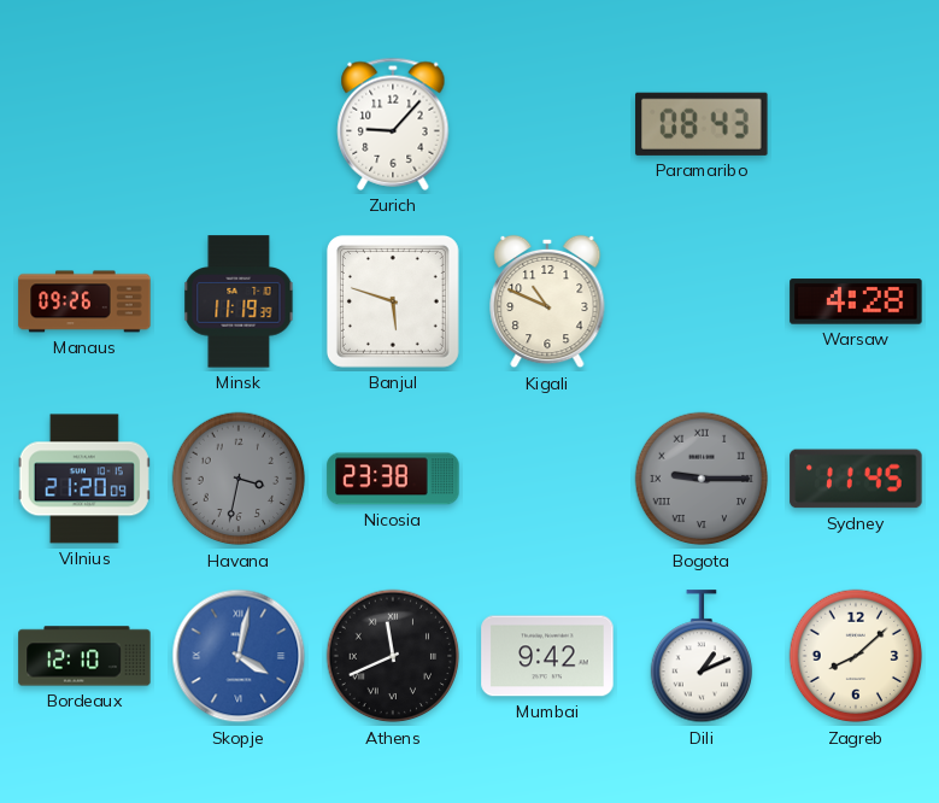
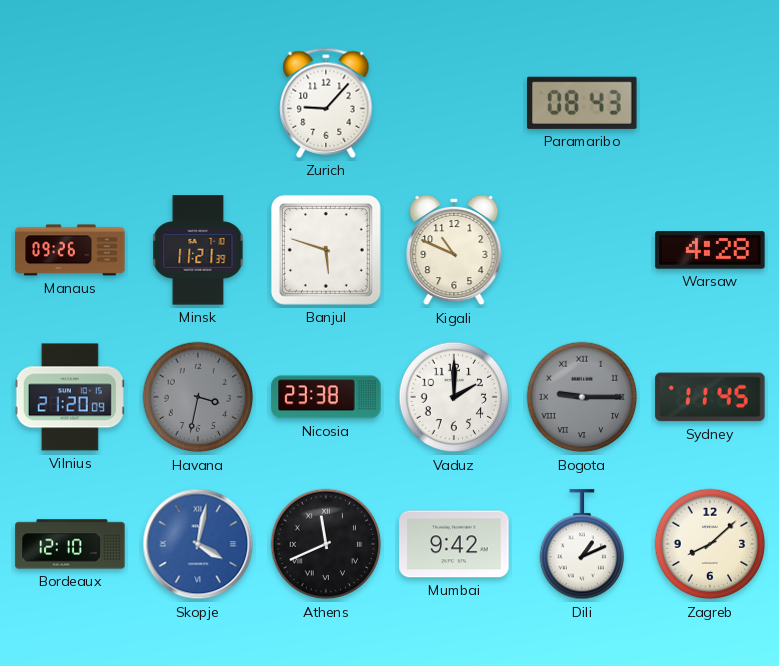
Minsk: 11:19 -> 11:21 (198, 250)
Vaduz: none -> 2:00 (454, 397)
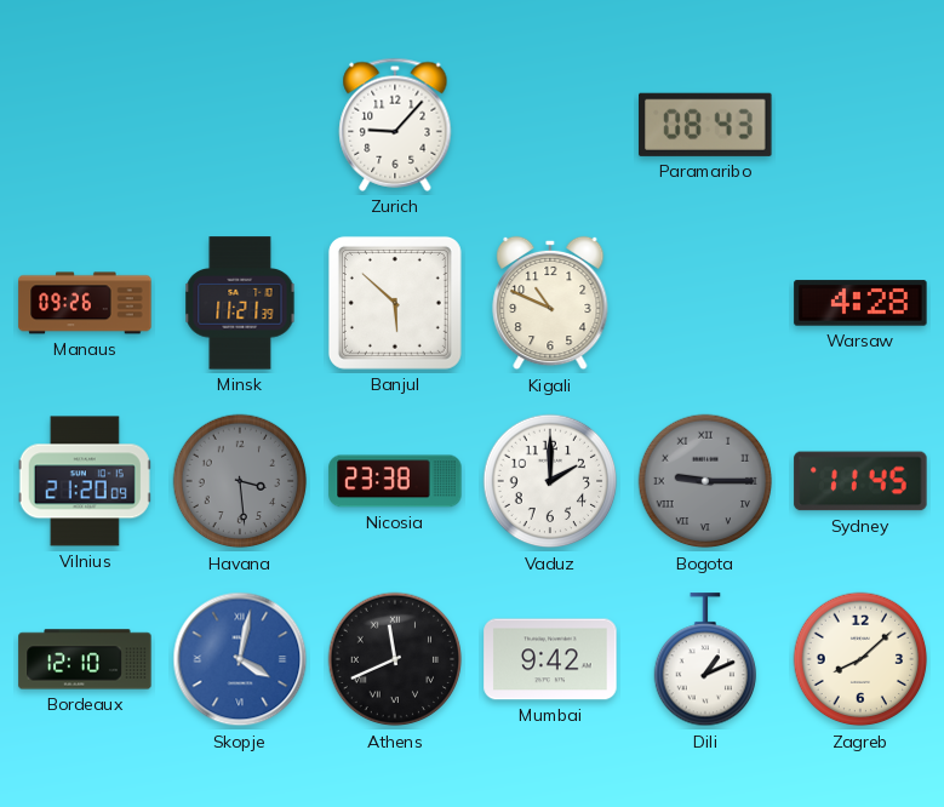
Banjul: 5:48 -> 5:52 (395, 303)
Havana: 3:32 -> 3:29 (240, 481)
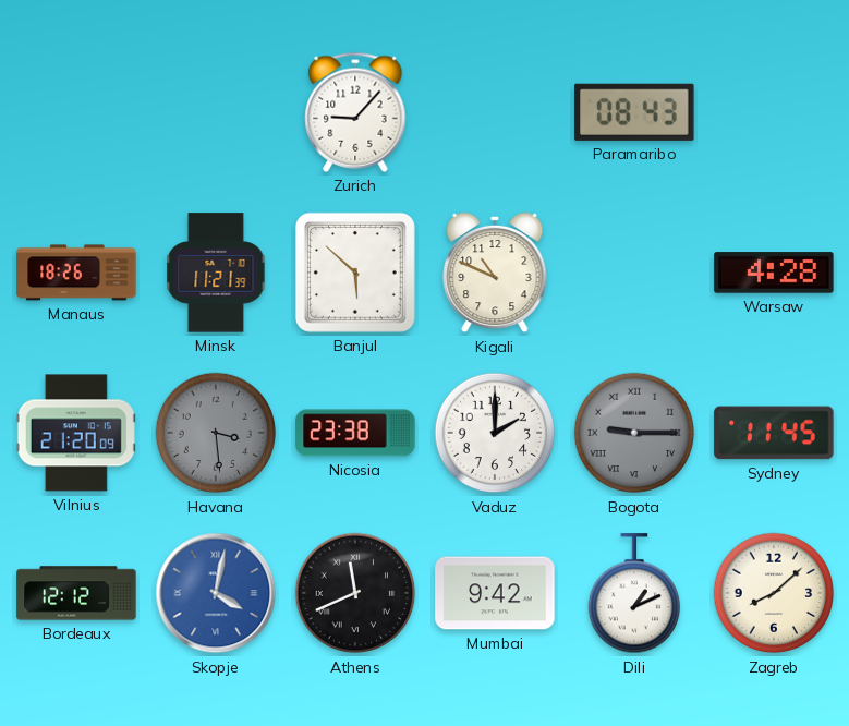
Manaus: 09:26 -> 18:26 (76, 273)
Bordeaux: 12:10 -> 12:12 (76, 593)
